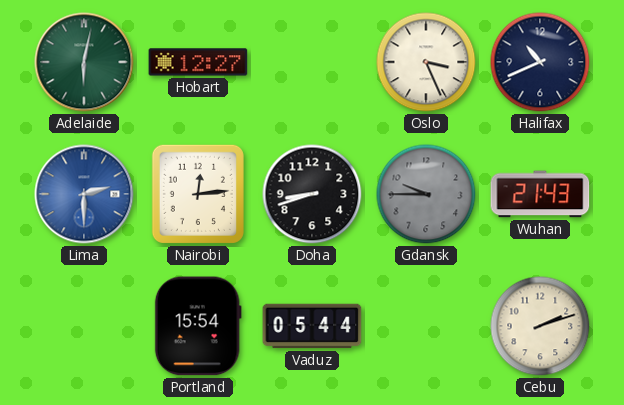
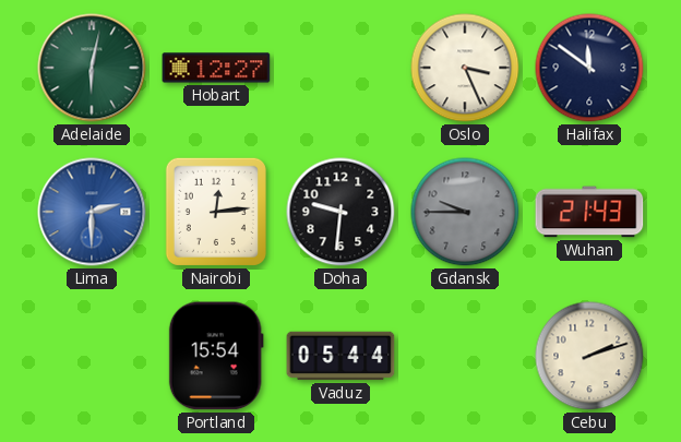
Halifax: 10:41 -> 11:51 (589, 68)
Doha: 8:42 -> 9:31 (340, 212)
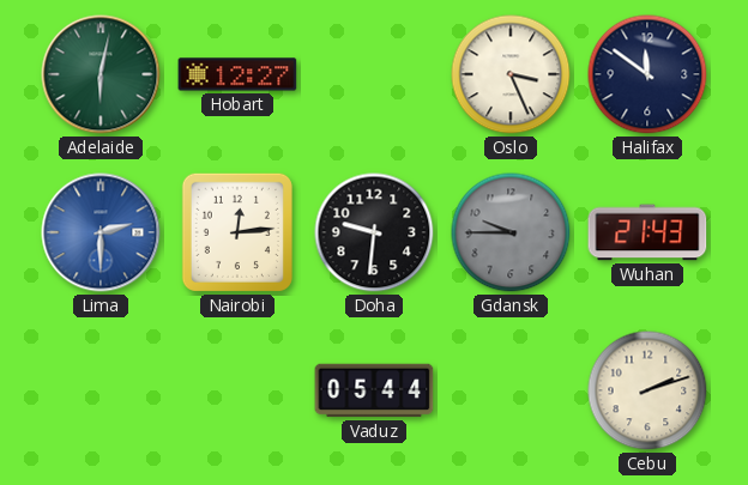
Portland: 15:54 -> none (216, 356)
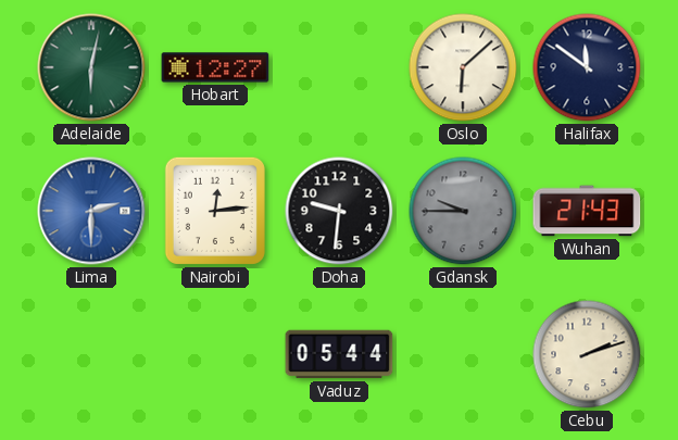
Oslo: 3:26 -> 6:08 (463, 67)
